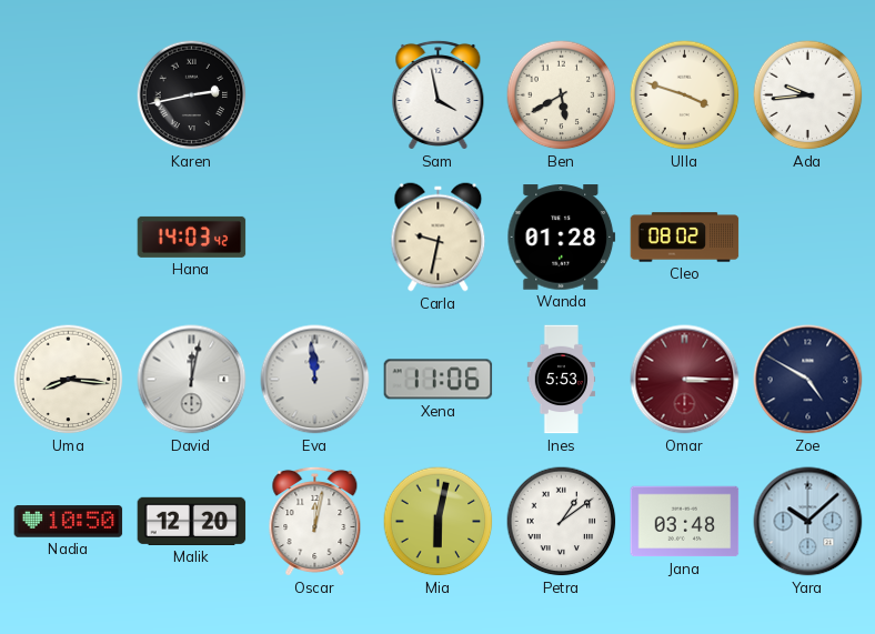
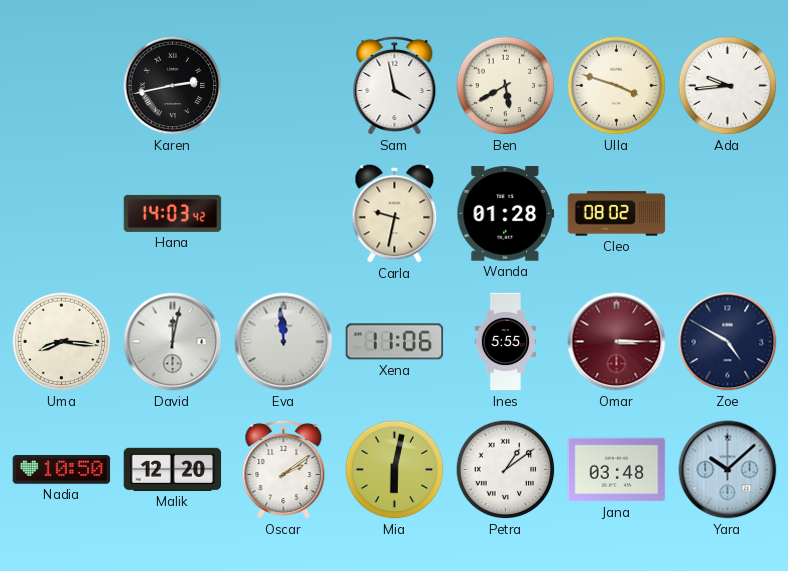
Ines: 5:53 -> 5:55 (506, 342)
Oscar: 12:02 -> 2:09 (284, 469)
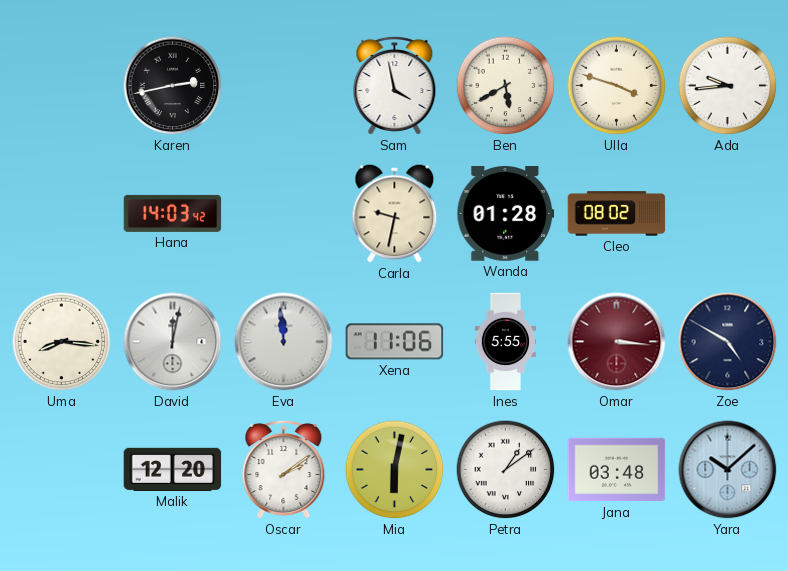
Omar: 3:15 -> 3:16 (617, 342)
Nadia: 10:50 -> none (62, 470)
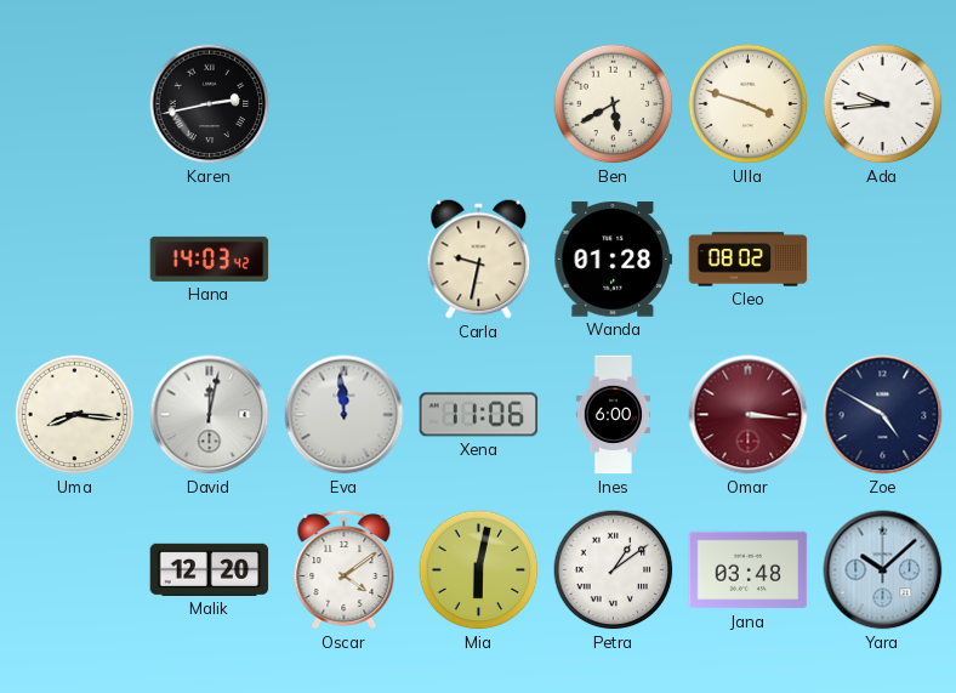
Sam: 3:58 -> none (395, 85)
Ines: 5:55 -> 6:00 (614, 415)
Oscar: 2:09 -> 4:09 (345, 569)
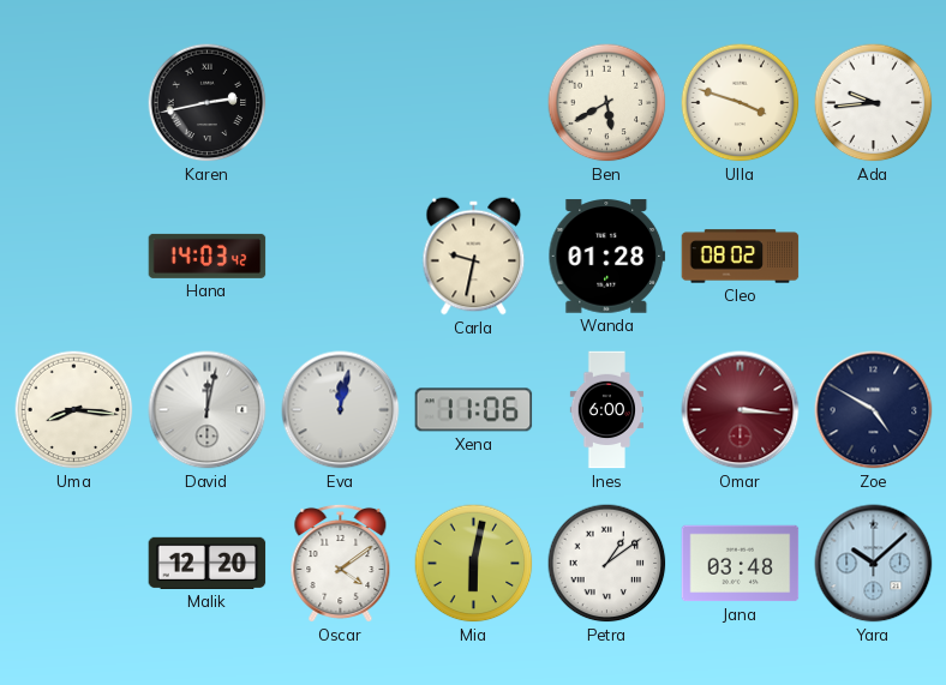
Eva: 11:59 -> 12:02 (341, 410)
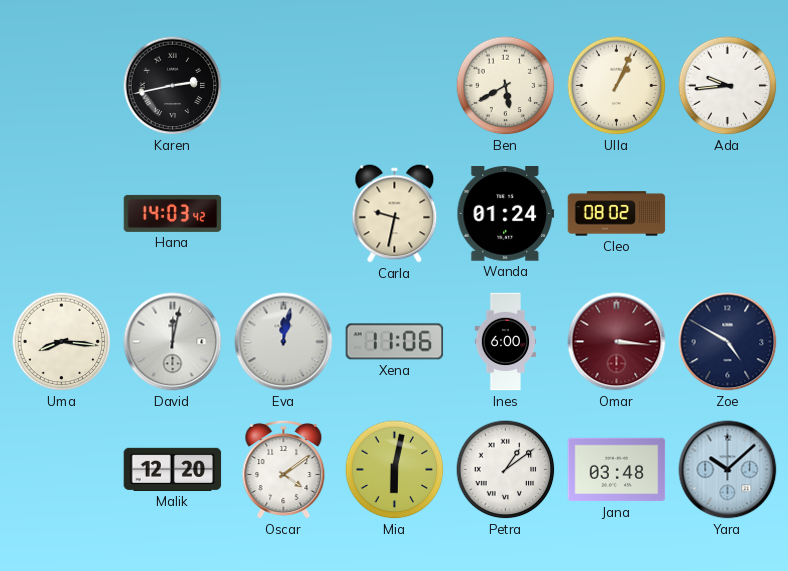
Ulla: 3:48 -> 1:04 (617, 86)
Wanda: 01:28 -> 01:24 (506, 214)
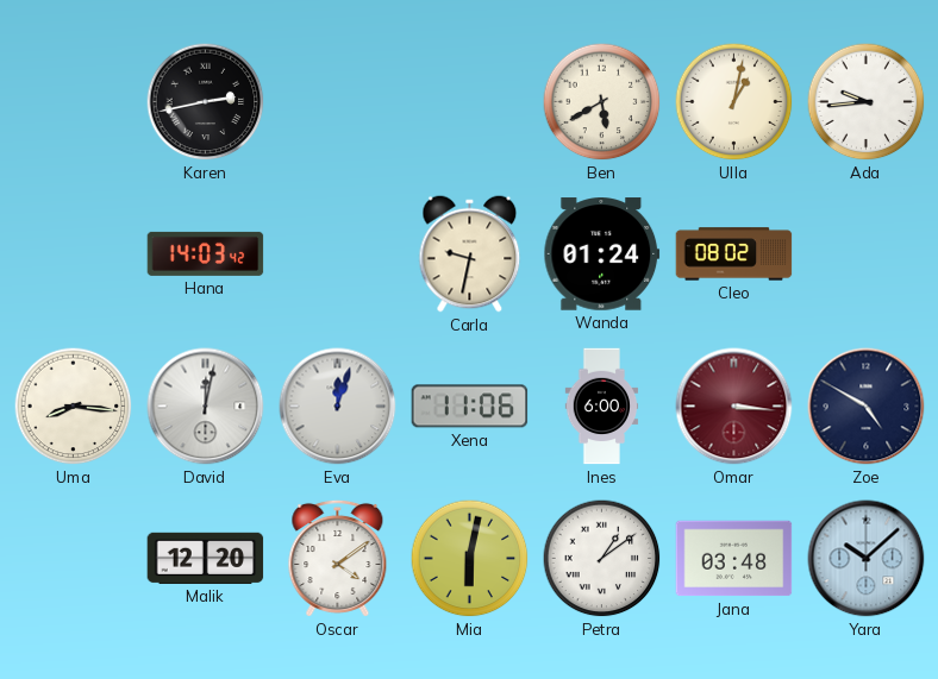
Ulla: 1:04 -> 1:02 (734, 102)
Eva: 12:02 -> 12:03 (338, 407)
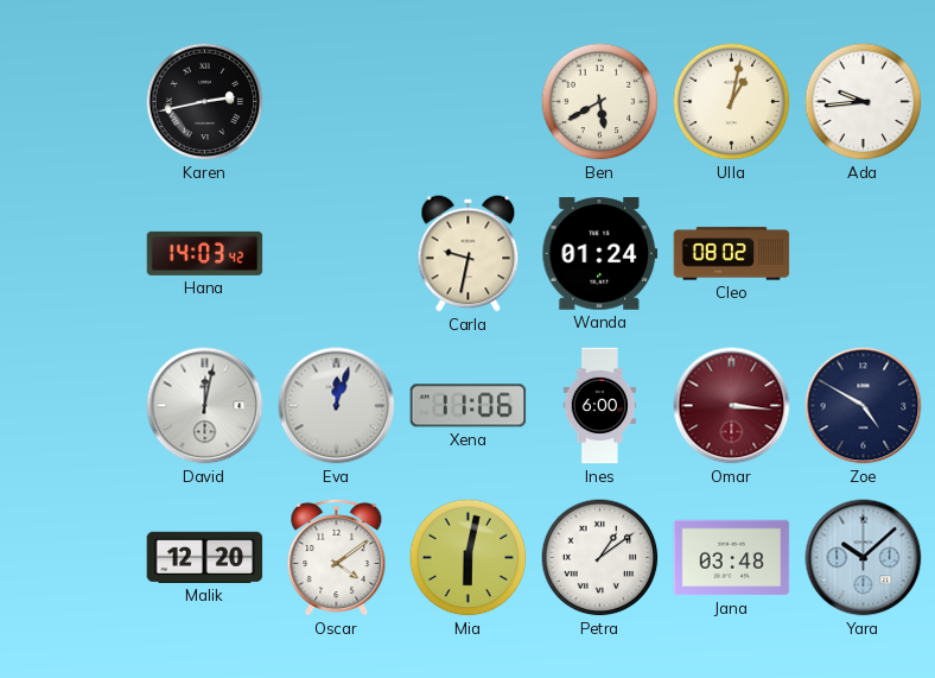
Uma: 8:16 -> none (74, 407)
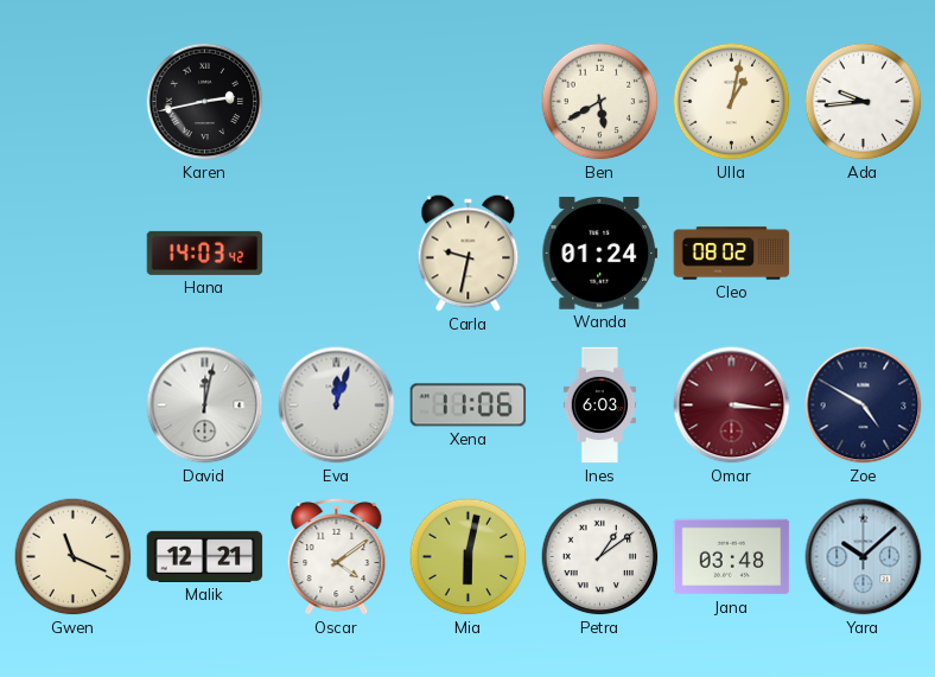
Ines: 6:00 -> 6:03 (600, 405)
Gwen: none -> 11:19 (74, 557)
Malik: 12:20 -> 12:21 (205, 556)
